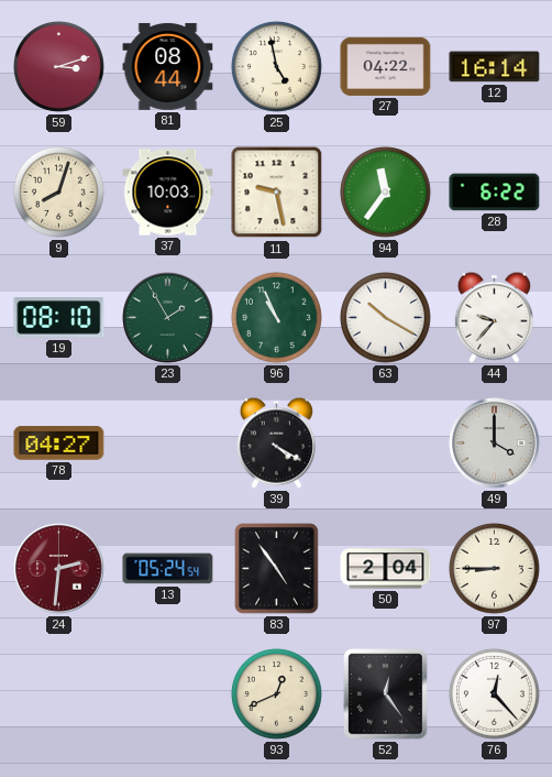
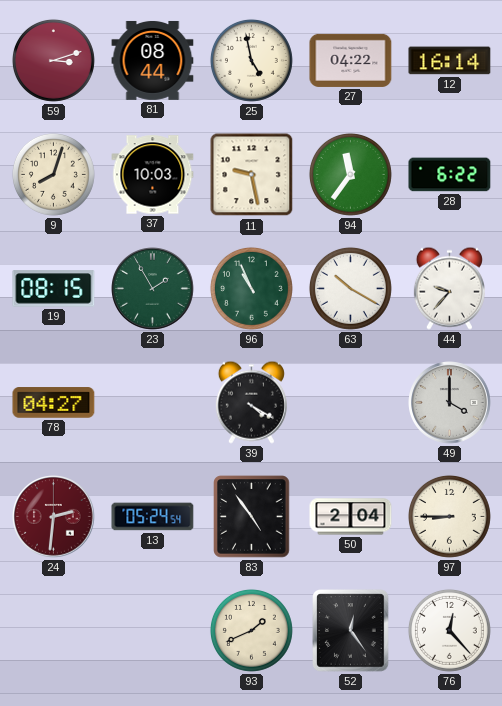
19: 08:10 -> 08:15 (54, 289)
93: 12:41 -> 1:41 (251, 630)
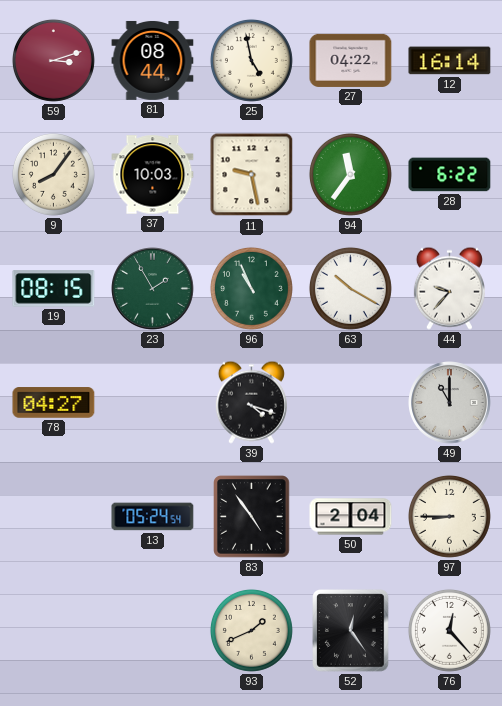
9: 8:03 -> 8:06 (53, 174)
39: 4:20 -> 4:18 (251, 402)
49: 4:00 -> 11:00 (450, 403)
24: 2:31 -> none (54, 517)
